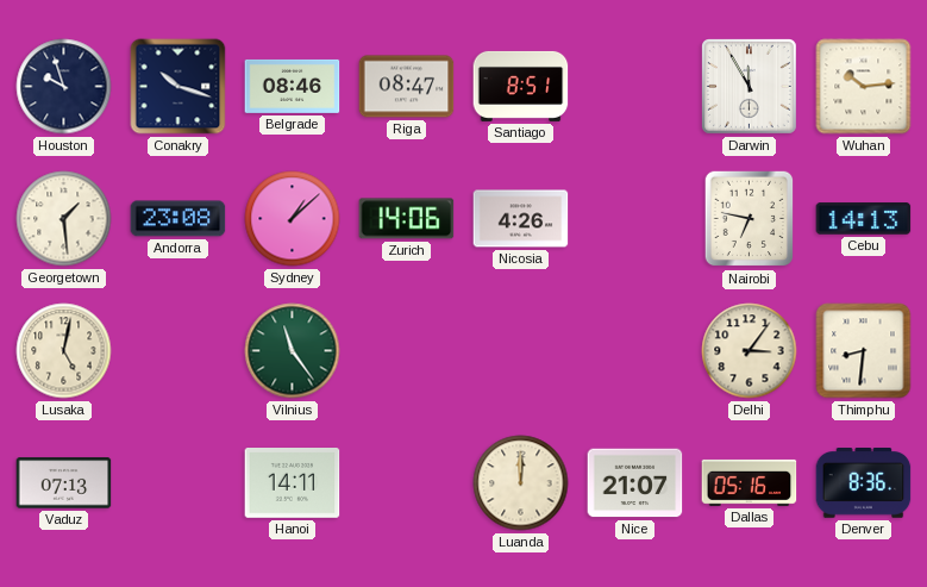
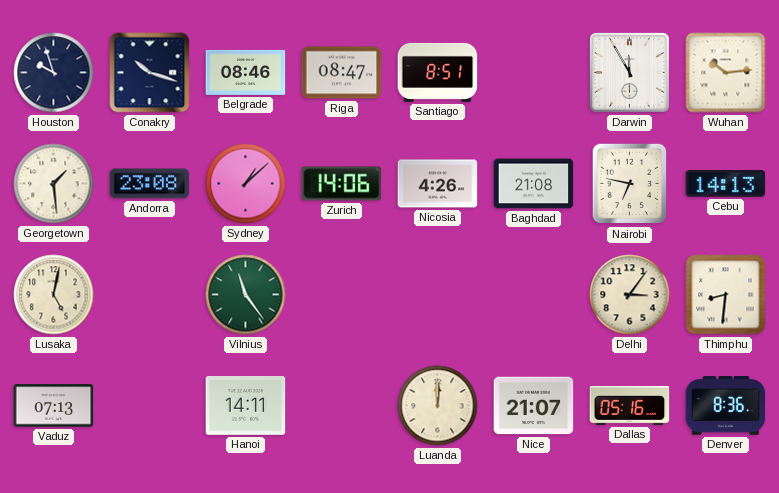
Baghdad: none -> 21:08 (534, 184)
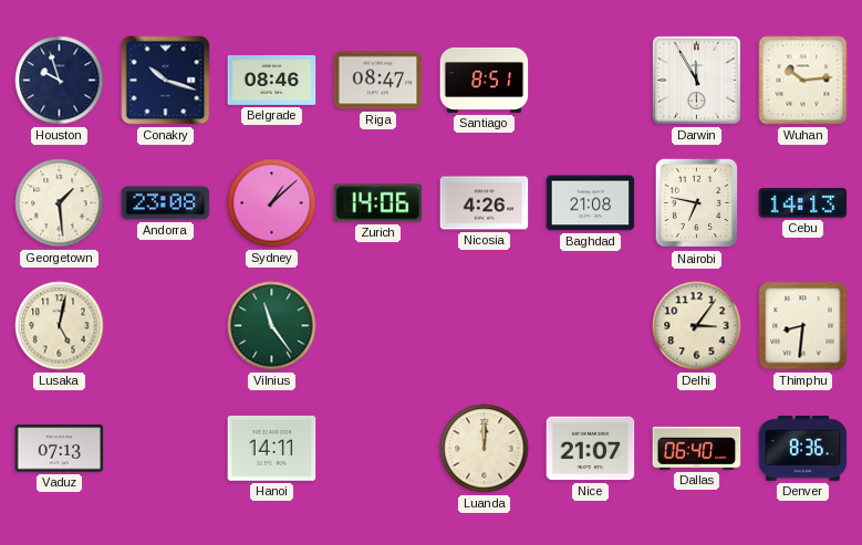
Dallas: 05:16 -> 06:40 (697, 448)
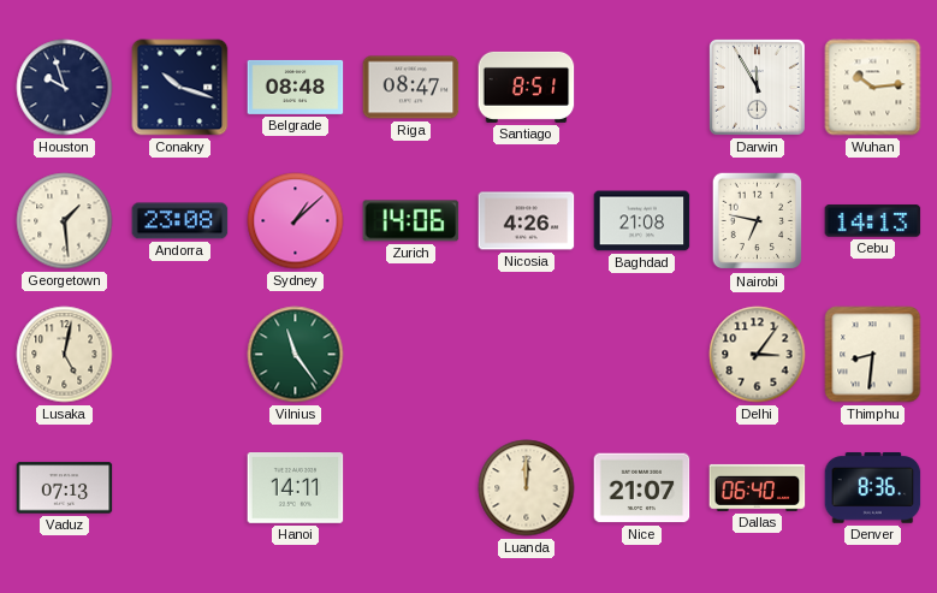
Belgrade: 08:46 -> 08:48 (296, 87)
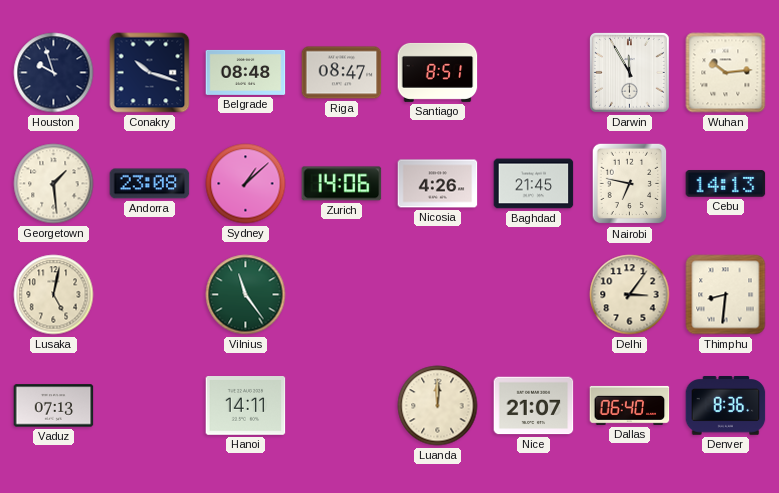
Baghdad: 21:08 -> 21:45 (534, 184)
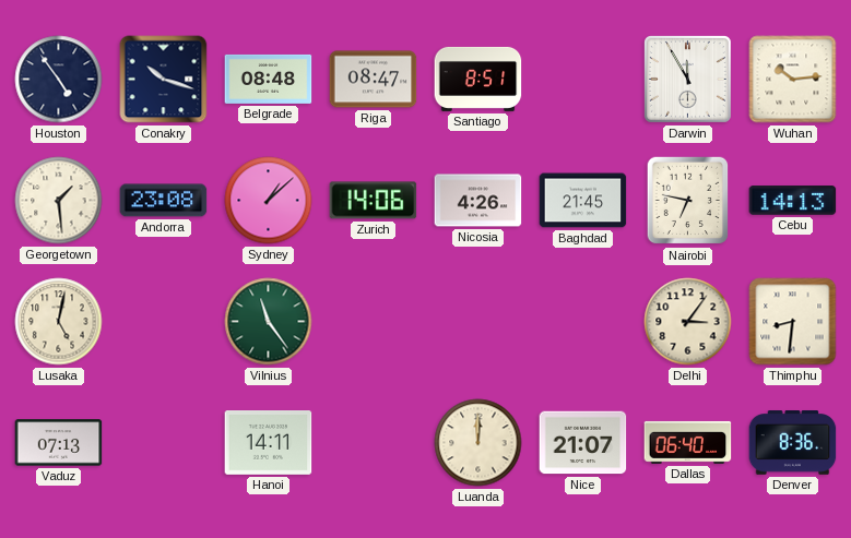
Houston: 9:57 -> 4:54 (59, 80)
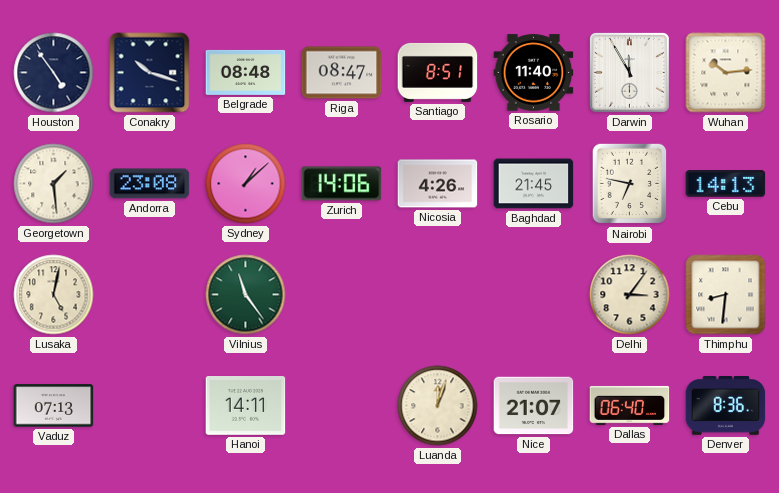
Rosario: none -> 11:40 (534, 73)
Luanda: 12:00 -> 12:03 (438, 406)
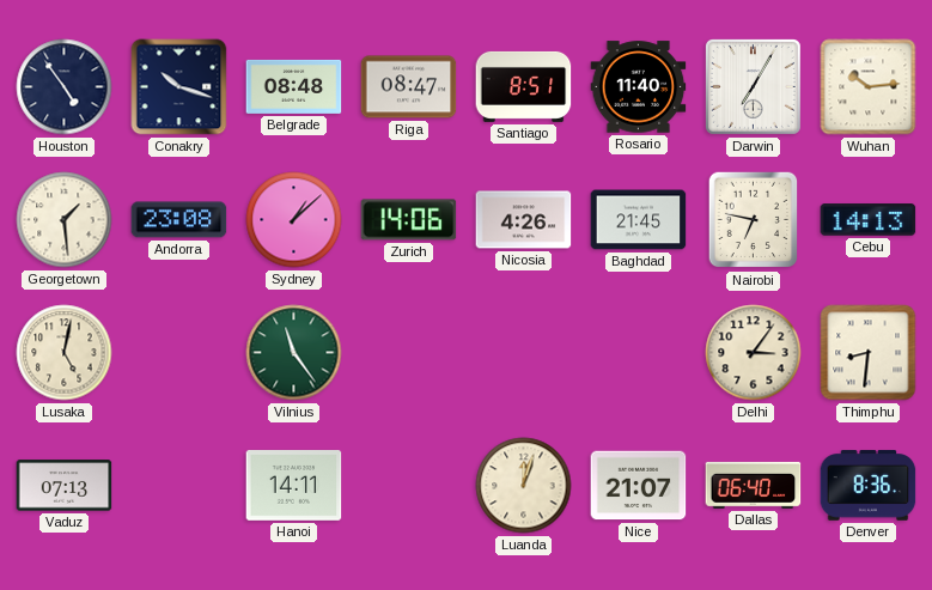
Darwin: 11:55 -> 7:05 (754, 87)
